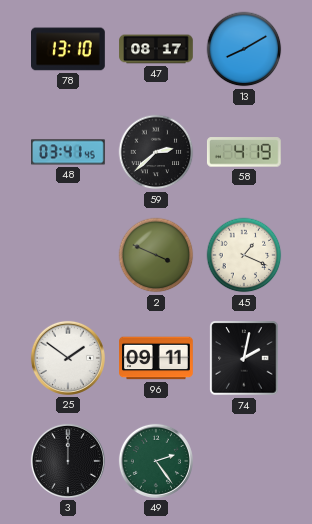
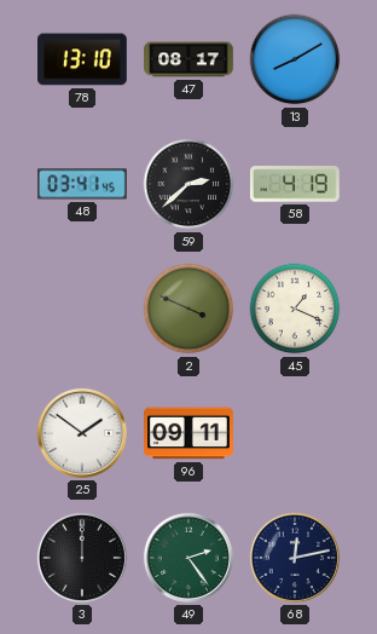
74: 2:02 -> none (244, 358)
68: none -> 12:13 (295, 558)
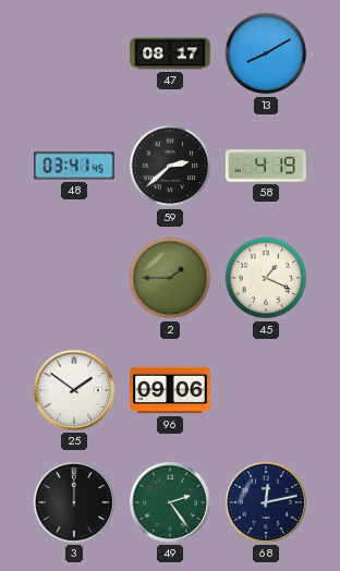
78: 13:10 -> none (83, 59)
2: 3:49 -> 1:45 (170, 278)
96: 09:11 -> 09:06 (170, 390)
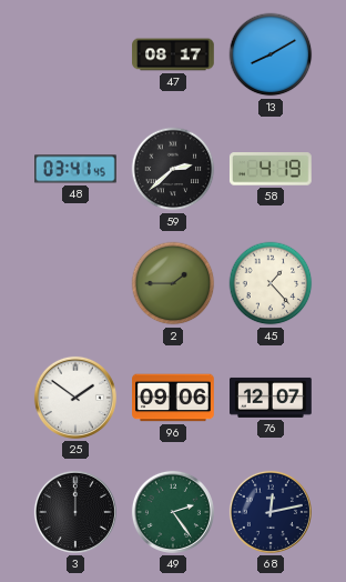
45: 1:19 -> 1:23 (271, 283)
76: none -> 12:07 (272, 398)
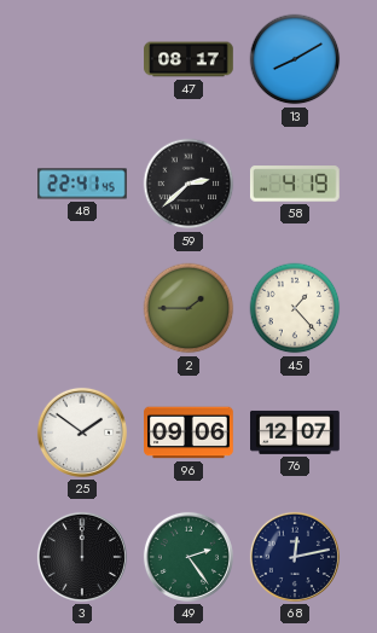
48: 03:41 -> 22:41 (83, 184)
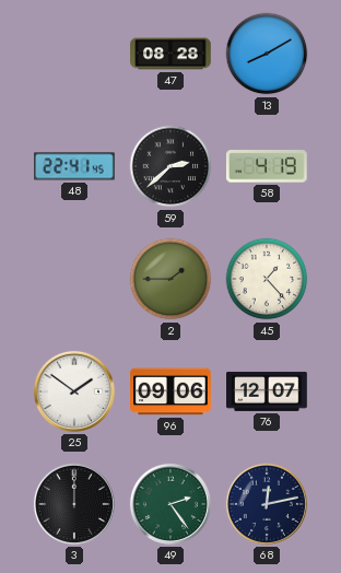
47: 08:17 -> 08:28 (170, 54)
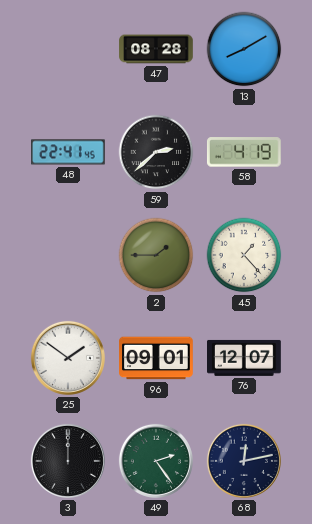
96: 09:06 -> 09:01 (156, 358)
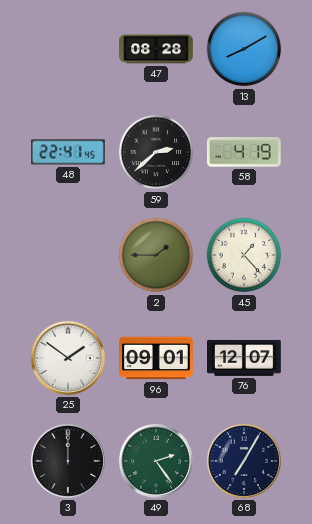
68: 12:13 -> 7:05 (244, 461)
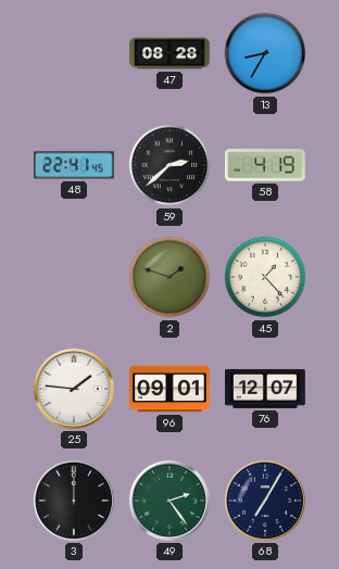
13: 8:10 -> 8:35 (265, 53)
2: 1:45 -> 1:48 (169, 277)
25: 1:51 -> 1:46 (74, 389)
